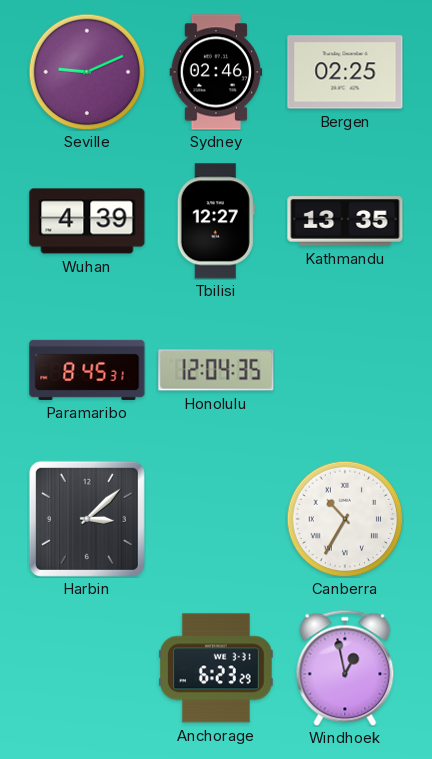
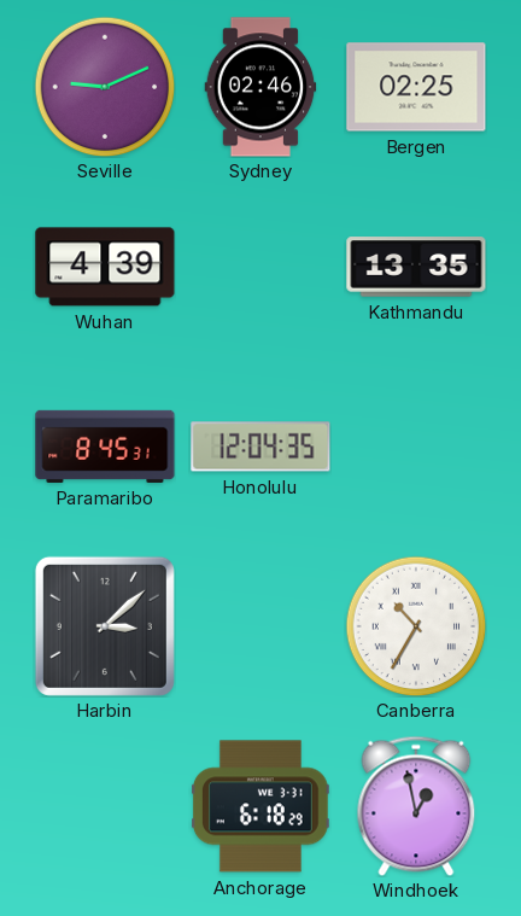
Tbilisi: 12:27 -> none (216, 221)
Anchorage: 6:23 -> 6:18 (262, 806)
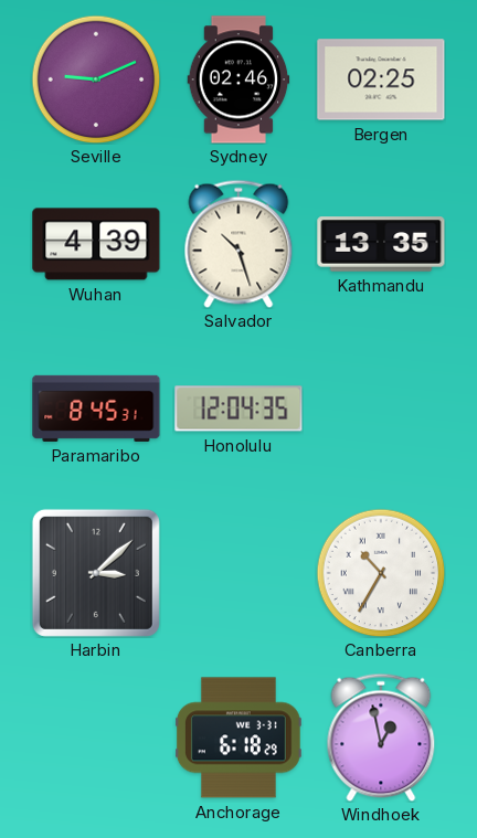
Salvador: none -> 10:27 (239, 244)
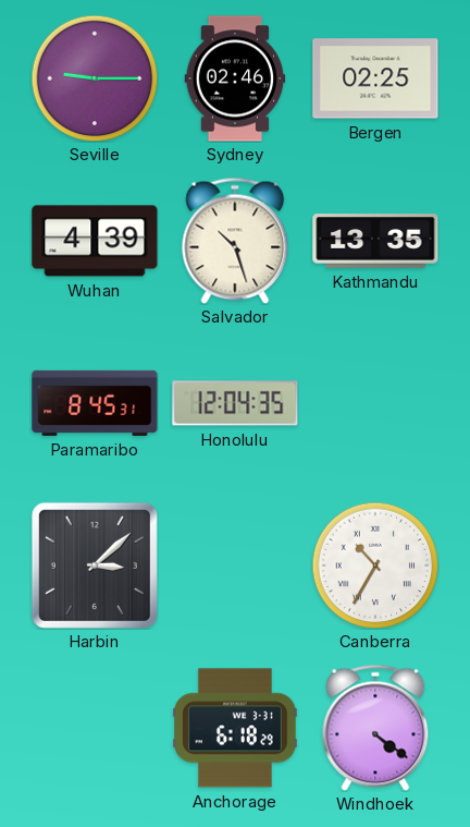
Seville: 9:11 -> 9:15 (95, 78)
Windhoek: 12:58 -> 4:21 (375, 728)
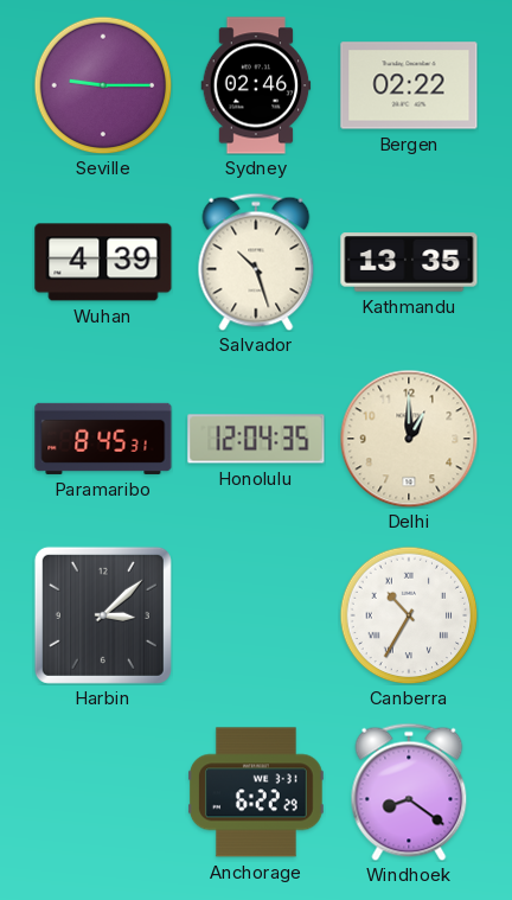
Bergen: 02:25 -> 02:22 (409, 85)
Delhi: none -> 1:00 (409, 439)
Anchorage: 6:18 -> 6:22 (257, 792)
Windhoek: 4:21 -> 8:21 (409, 792)
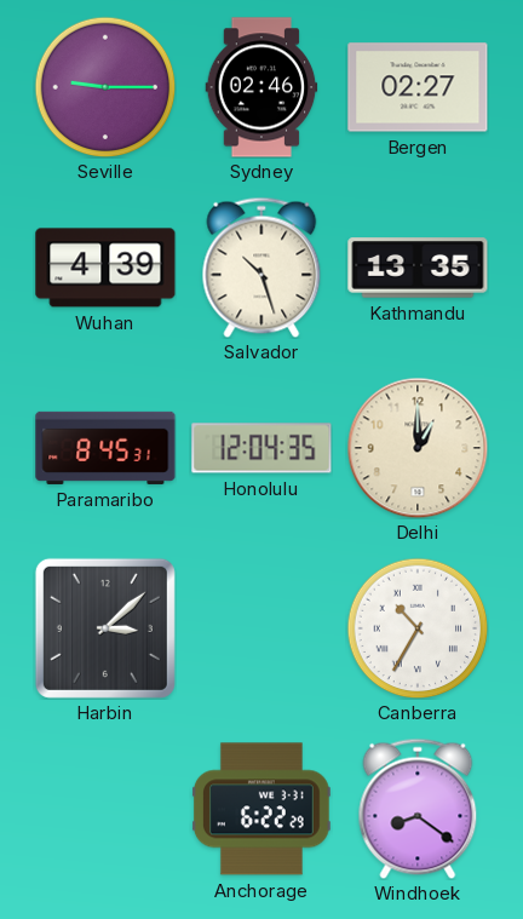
Bergen: 02:22 -> 02:27 (418, 87)
